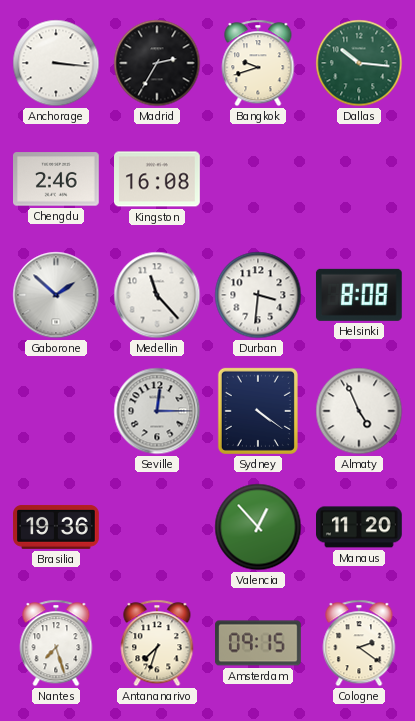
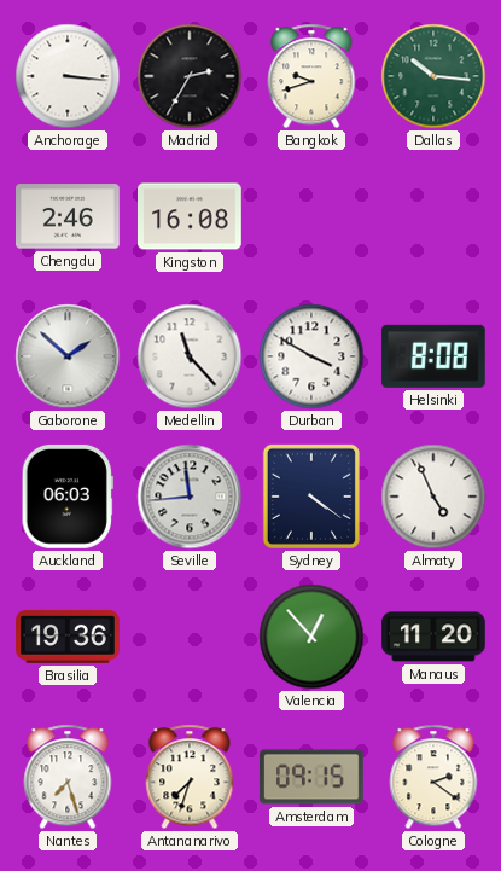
Durban: 3:31 -> 3:50 (311, 356)
Auckland: none -> 06:03 (68, 497)
Seville: 12:15 -> 11:44 (190, 497)
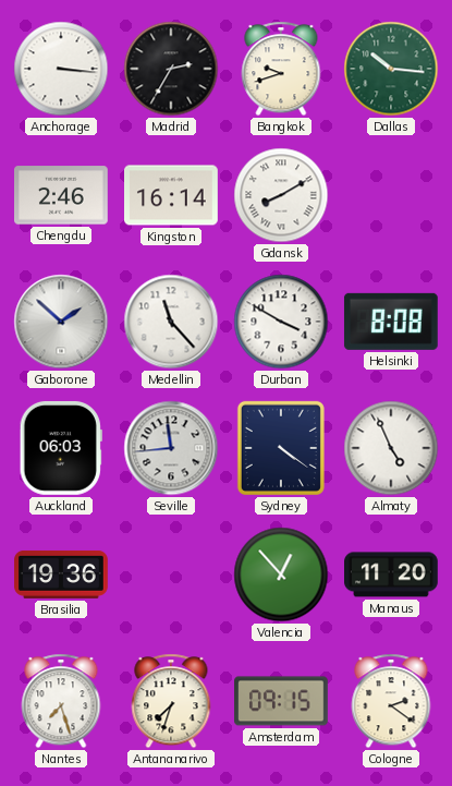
Kingston: 16:08 -> 16:14 (172, 195)
Gdansk: none -> 8:10 (281, 195)
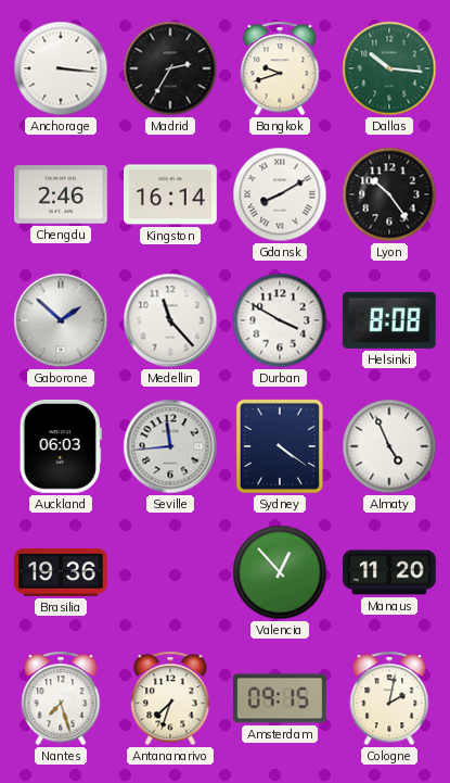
Lyon: none -> 10:24 (389, 194)
Cologne: 2:21 -> 2:02 (389, 698)
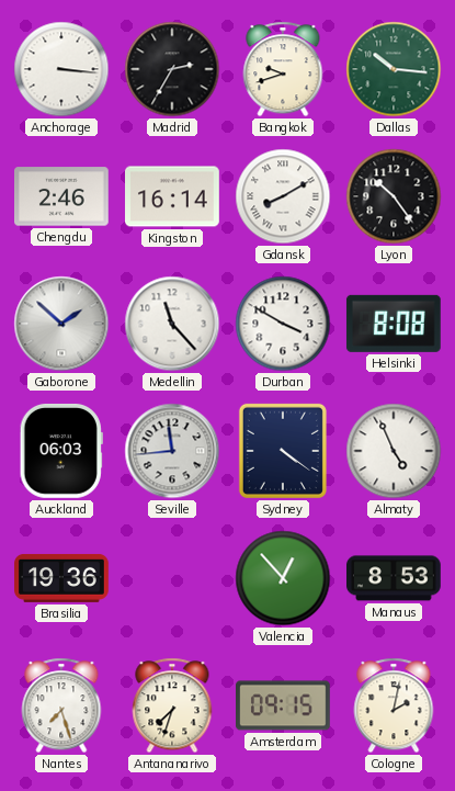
Manaus: 11:20 -> 8:53 (395, 578)
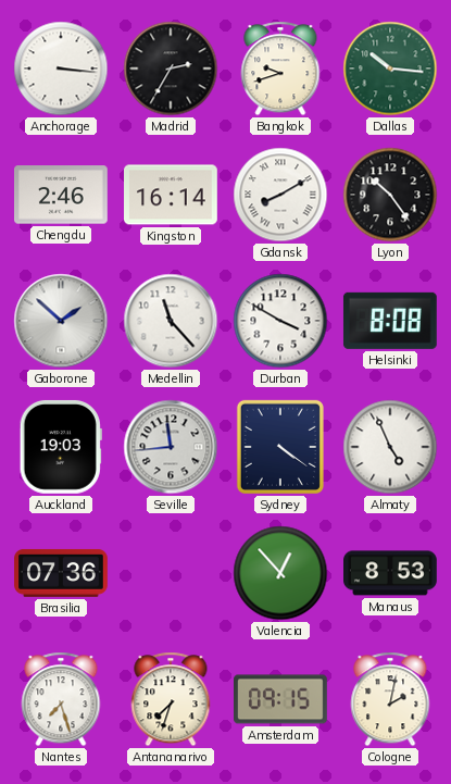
Auckland: 06:03 -> 19:03 (61, 447)
Brasilia: 19:36 -> 07:36 (61, 573)
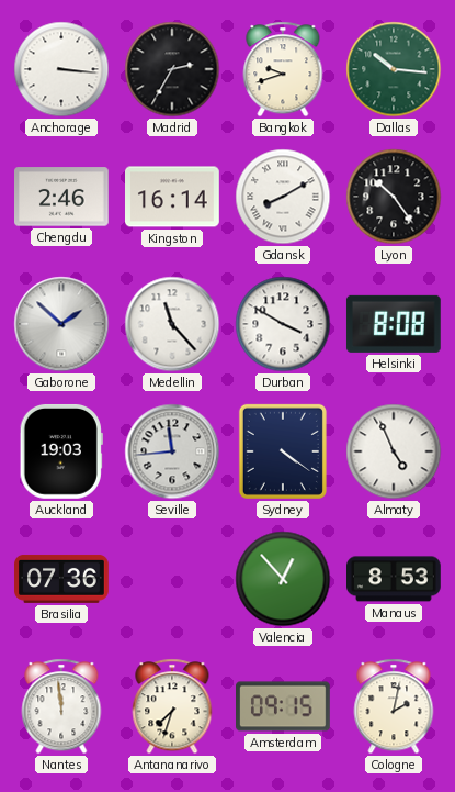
Nantes: 7:27 -> 11:59 (61, 706)
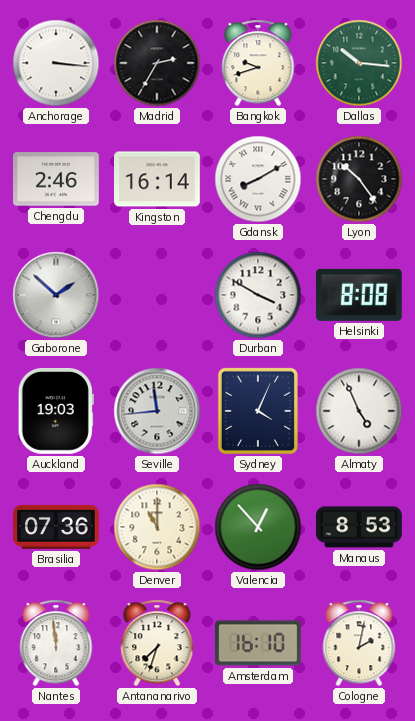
Medellin: 11:23 -> none (172, 324)
Sydney: 4:21 -> 4:04 (258, 411)
Denver: none -> 11:00 (157, 527)
Amsterdam: 09:15 -> 16:10 (259, 643)
